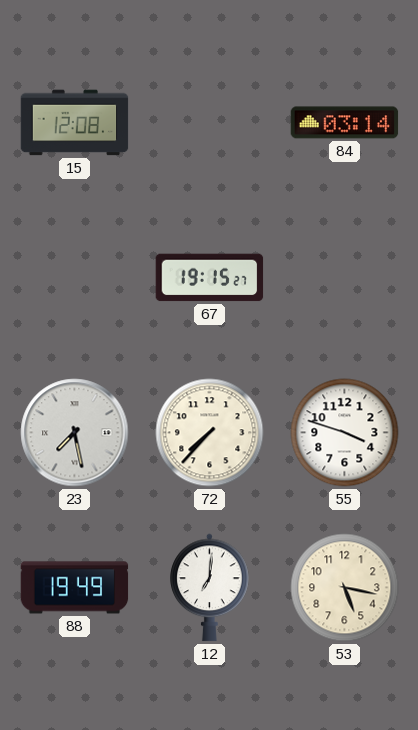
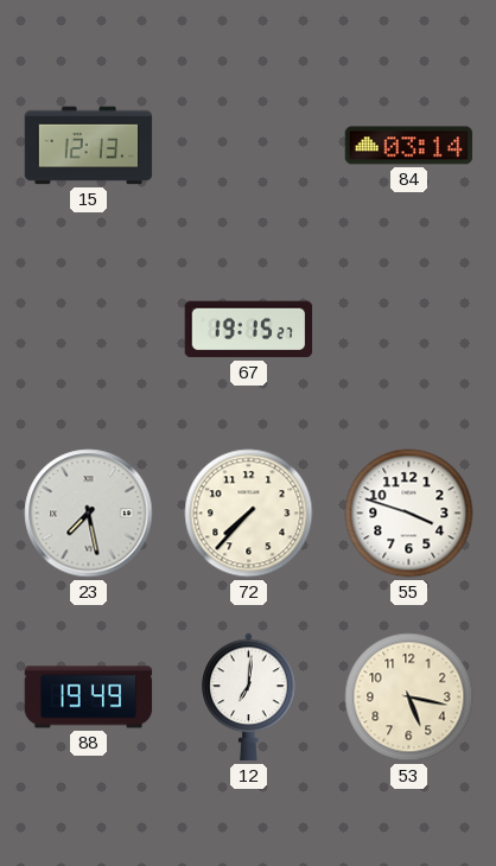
15: 12:08 -> 12:13 (89, 146)
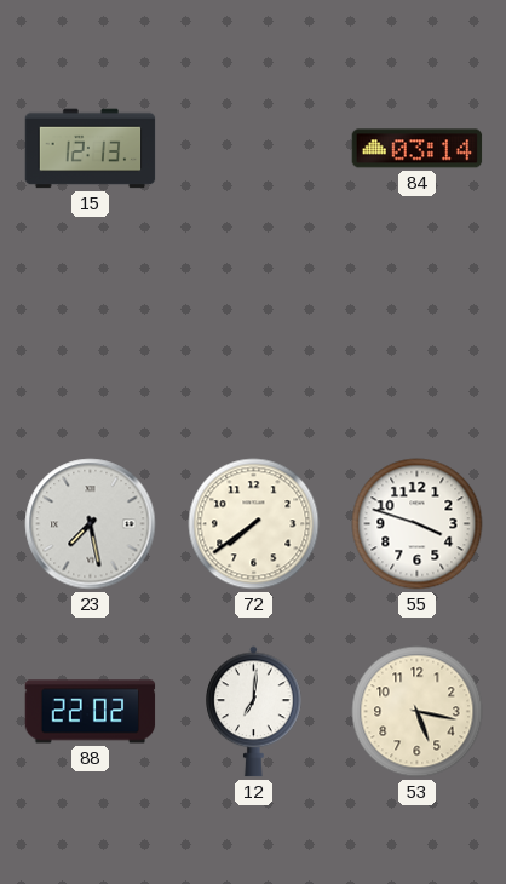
67: 19:15 -> none (249, 330)
72: 7:37 -> 7:39 (254, 524)
88: 19:49 -> 22:02 (91, 712)
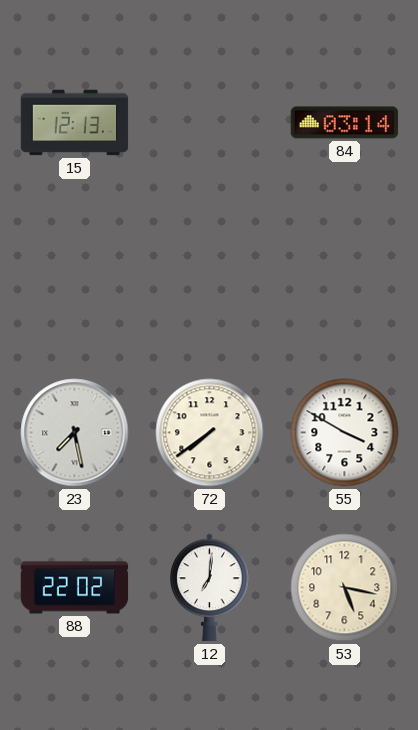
55: 3:48 -> 3:50 (345, 433)
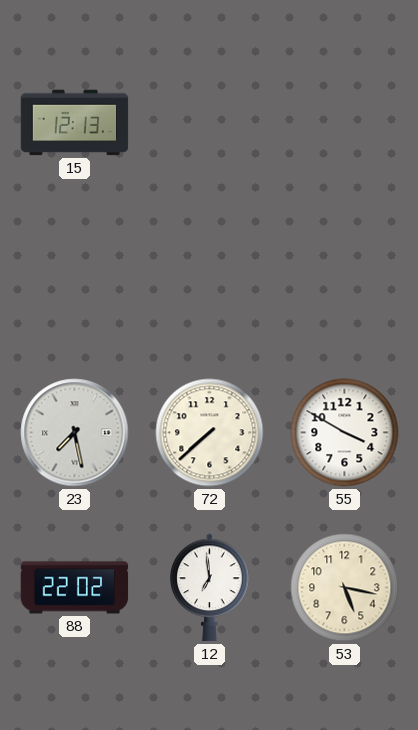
84: 03:14 -> none (345, 123)
72: 7:39 -> 7:38 (210, 433)
12: 7:01 -> 6:59 (210, 588)
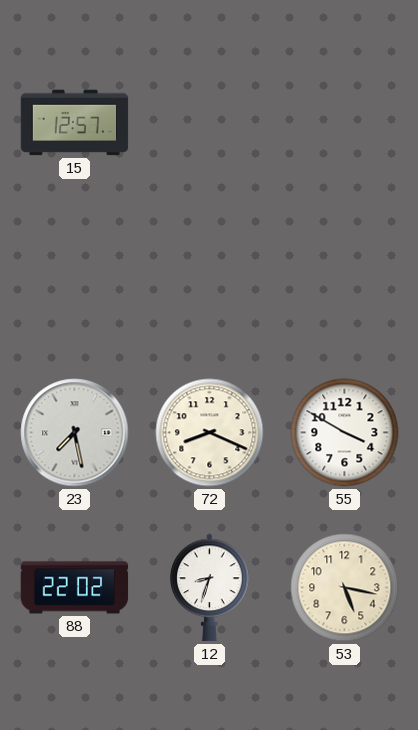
15: 12:13 -> 12:57 (75, 123)
72: 7:38 -> 8:19 (210, 433)
12: 6:59 -> 8:33 (210, 588)
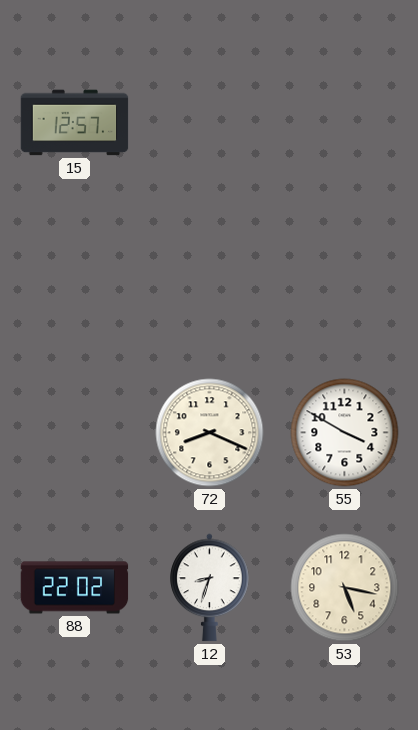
23: 7:28 -> none (75, 433)
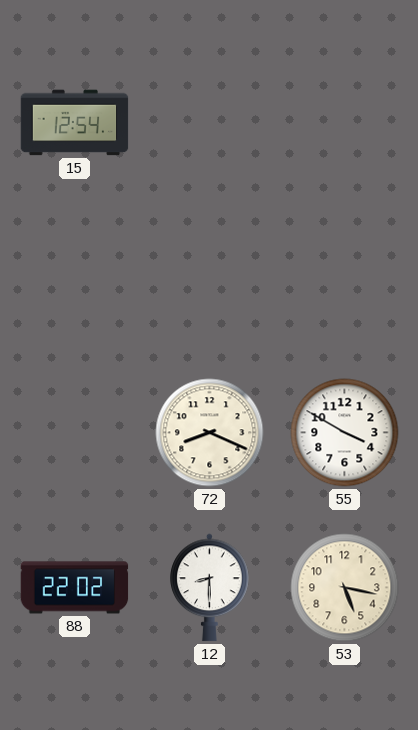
15: 12:57 -> 12:54 (75, 123)
12: 8:33 -> 8:30 (210, 588)
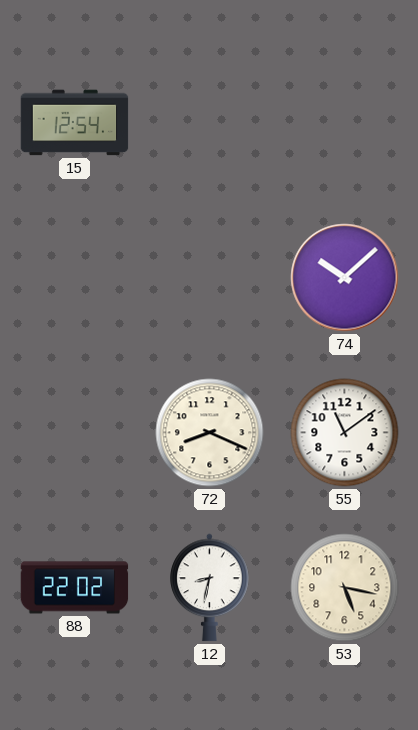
74: none -> 10:08 (345, 278)
55: 3:50 -> 11:09 (345, 433)
12: 8:30 -> 8:32 (210, 588)
